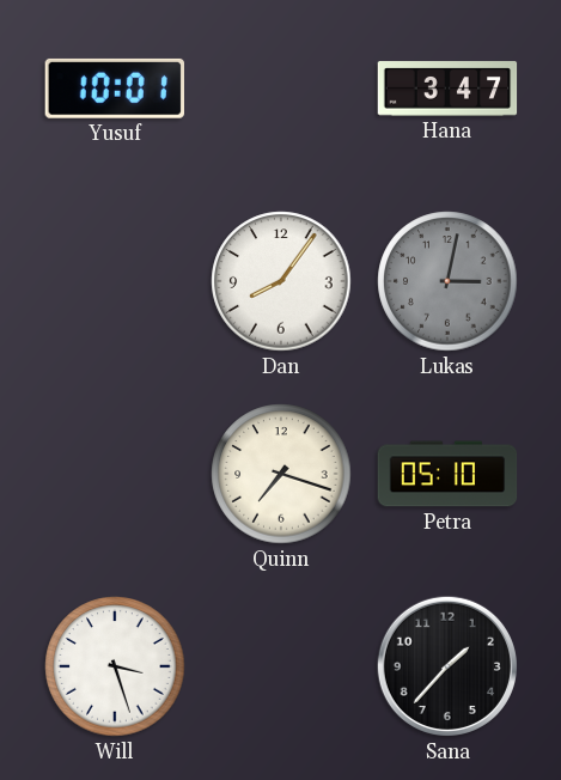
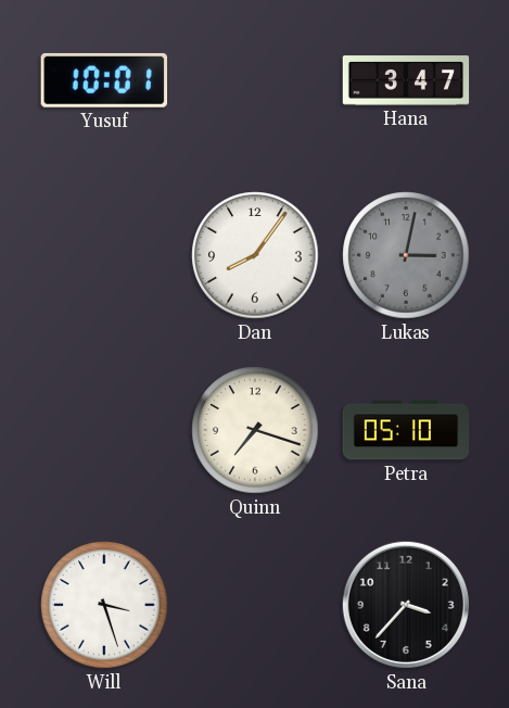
Sana: 1:37 -> 3:37 (406, 605)
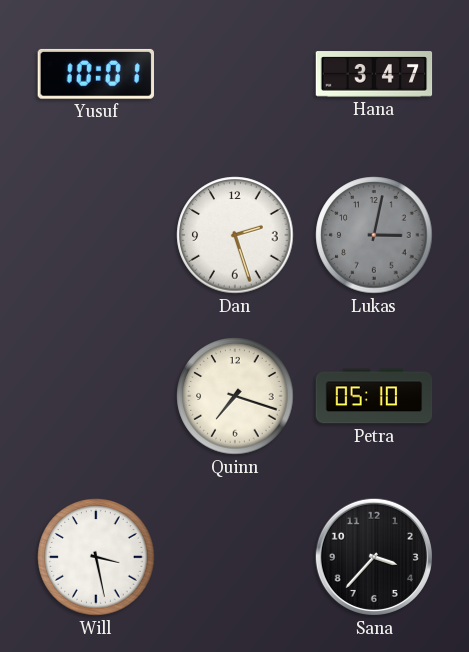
Dan: 8:06 -> 2:27 (235, 235)
Will: 3:27 -> 3:28 (96, 557)
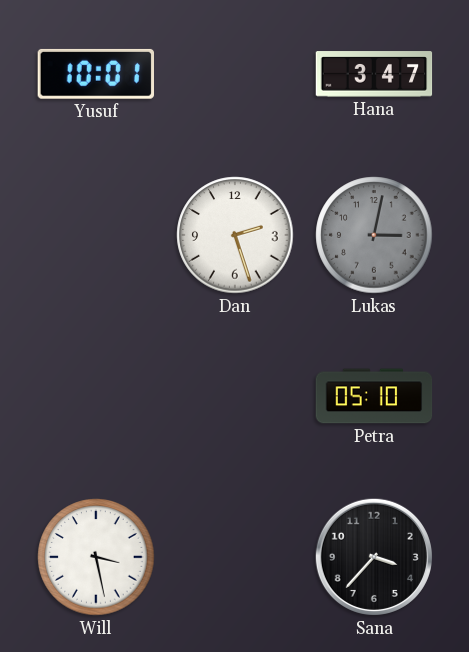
Quinn: 7:18 -> none (235, 396)
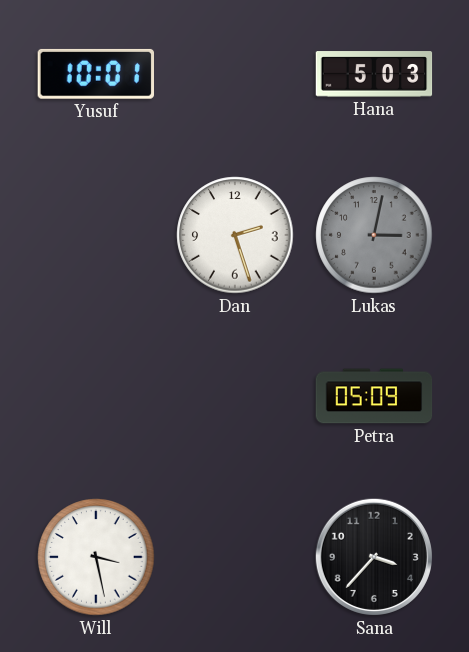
Hana: 3:47 -> 5:03 (374, 74)
Petra: 05:10 -> 05:09 (374, 396)
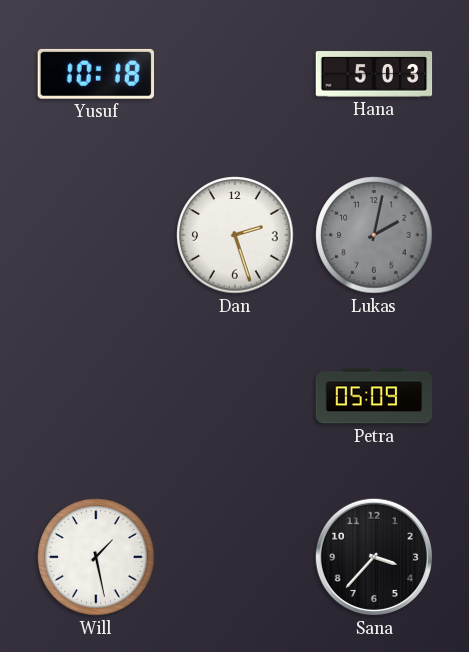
Yusuf: 10:01 -> 10:18 (95, 74)
Lukas: 3:02 -> 2:02 (374, 235)
Will: 3:28 -> 1:28 (96, 557)
